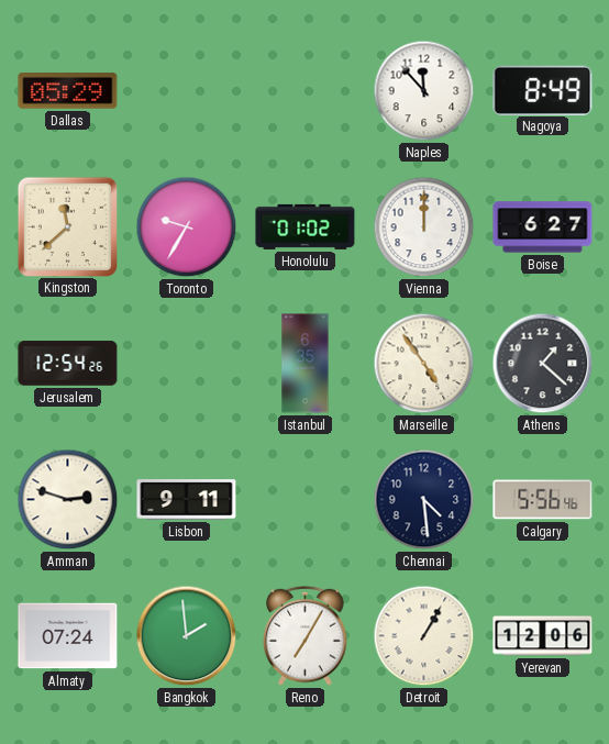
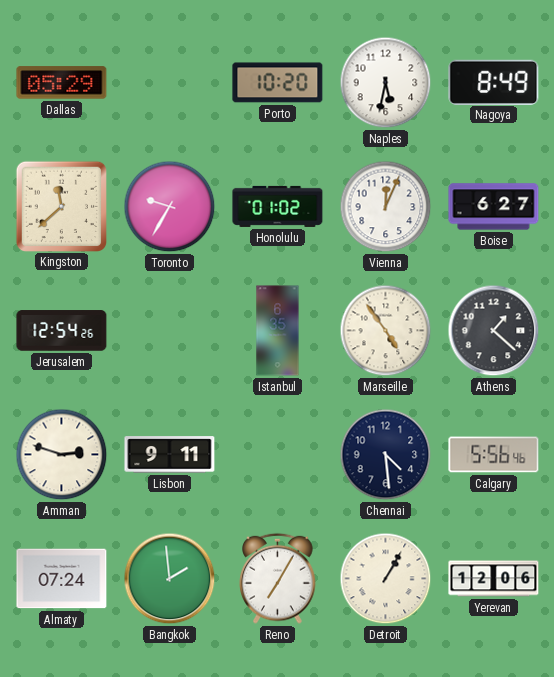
Porto: none -> 10:20 (278, 83)
Naples: 11:53 -> 5:32 (386, 83)
Vienna: 12:00 -> 12:04 (386, 207)
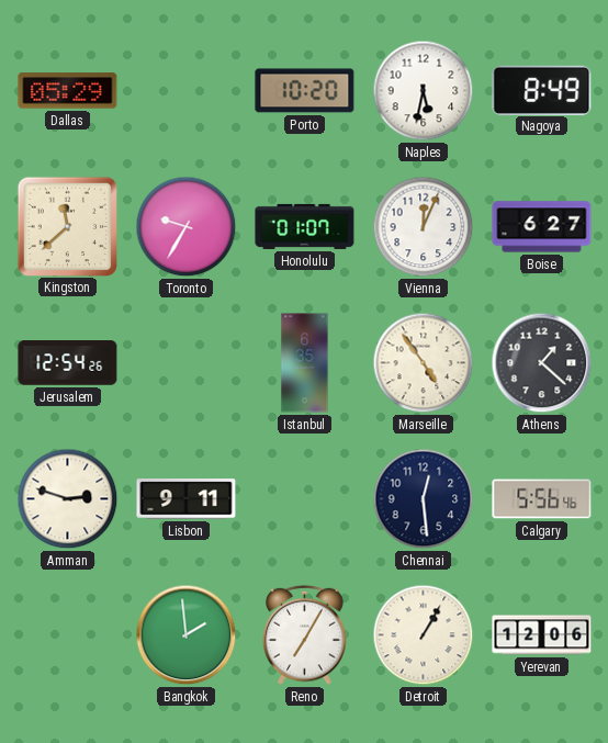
Honolulu: 01:02 -> 01:07 (305, 226)
Chennai: 4:29 -> 12:29 (424, 499)
Almaty: 07:24 -> none (62, 579)
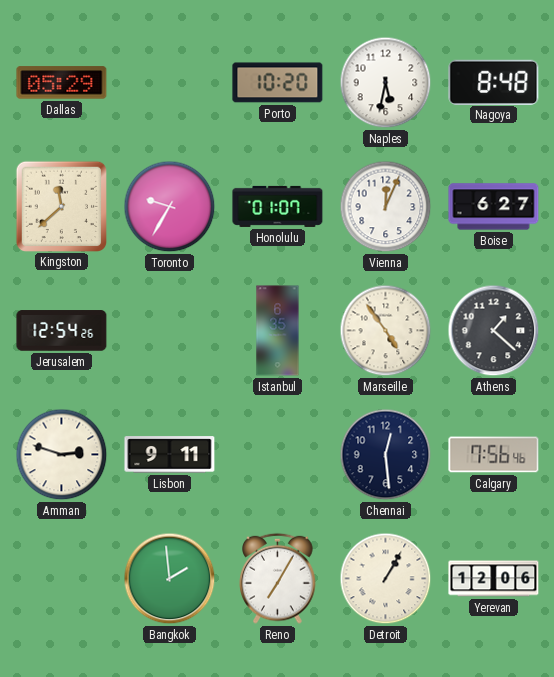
Nagoya: 8:49 -> 8:48 (494, 82)
Calgary: 5:56 -> 7:56 (494, 455)
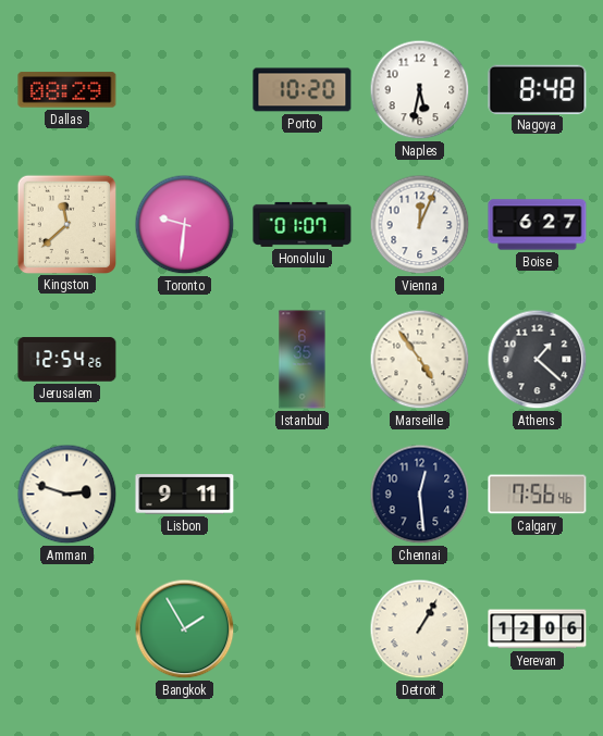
Dallas: 05:29 -> 08:29 (67, 90)
Toronto: 9:35 -> 9:31 (185, 225)
Bangkok: 1:59 -> 1:55 (185, 629)
Reno: 7:05 -> none (278, 578)
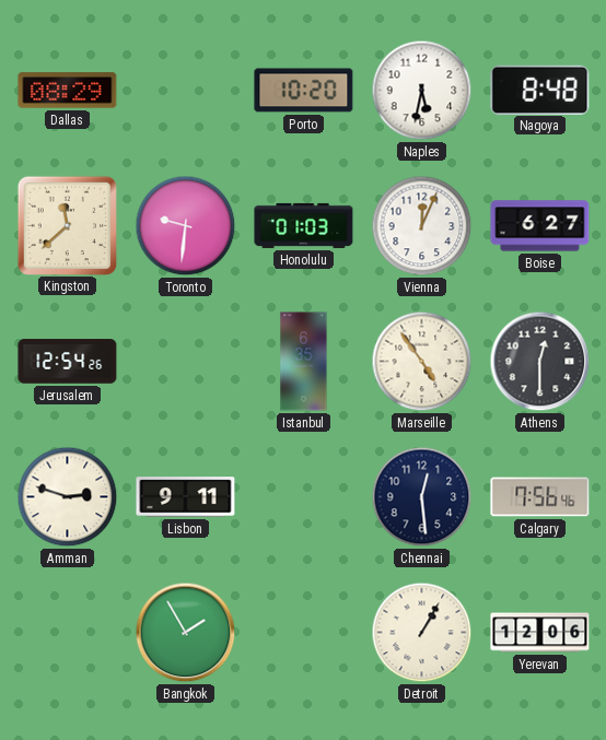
Honolulu: 01:07 -> 01:03 (304, 225)
Athens: 1:22 -> 12:30 (540, 362)
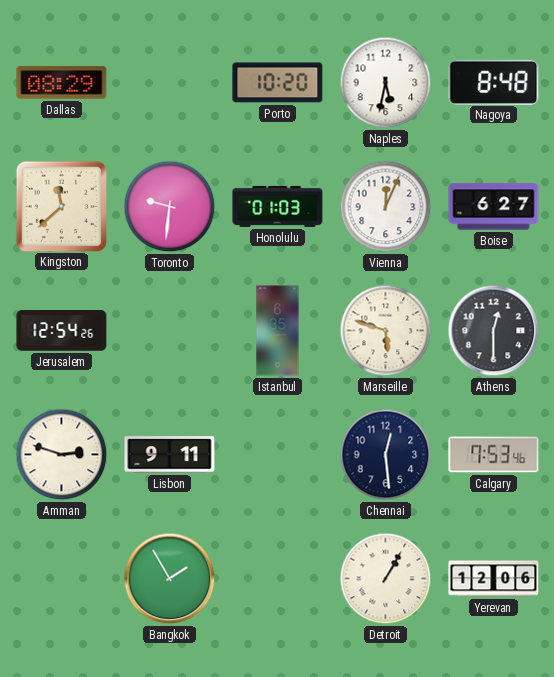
Marseille: 4:54 -> 5:48 (386, 331)
Calgary: 7:56 -> 7:53 (494, 455)
